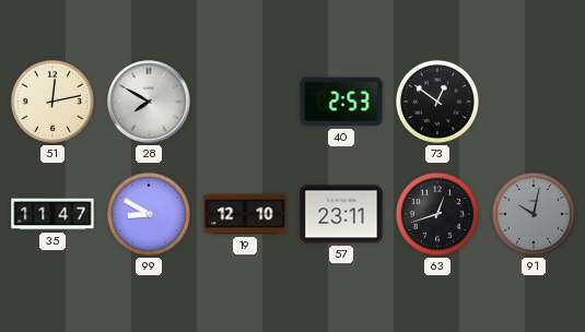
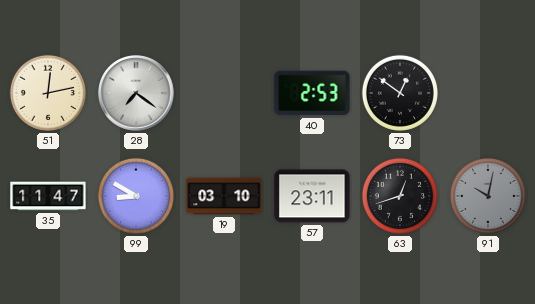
28: 7:50 -> 7:21 (136, 93)
19: 12:10 -> 03:10 (224, 196)
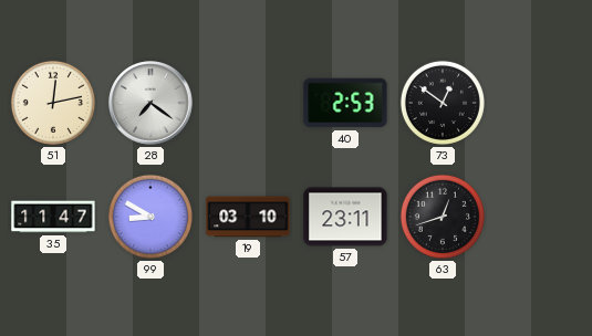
91: 10:02 -> none (488, 196)
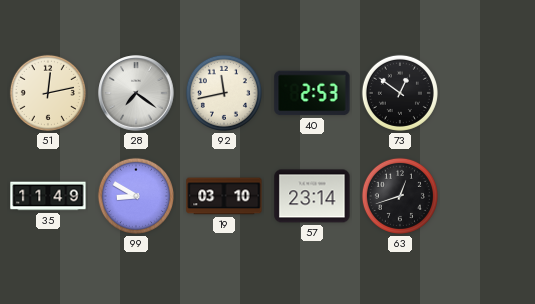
92: none -> 11:43 (224, 93)
35: 11:47 -> 11:49 (48, 196)
57: 23:11 -> 23:14 (312, 196)
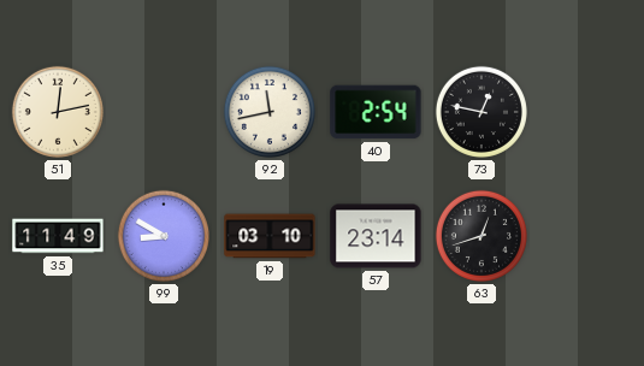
28: 7:21 -> none (136, 93)
40: 2:53 -> 2:54 (376, 112)
73: 12:51 -> 12:47 (481, 112)
